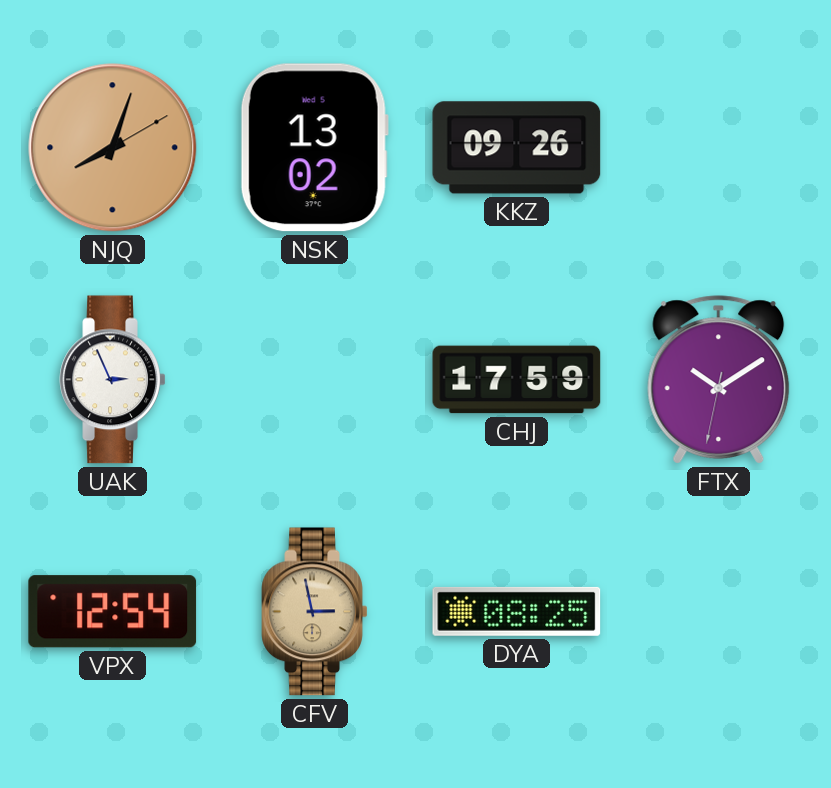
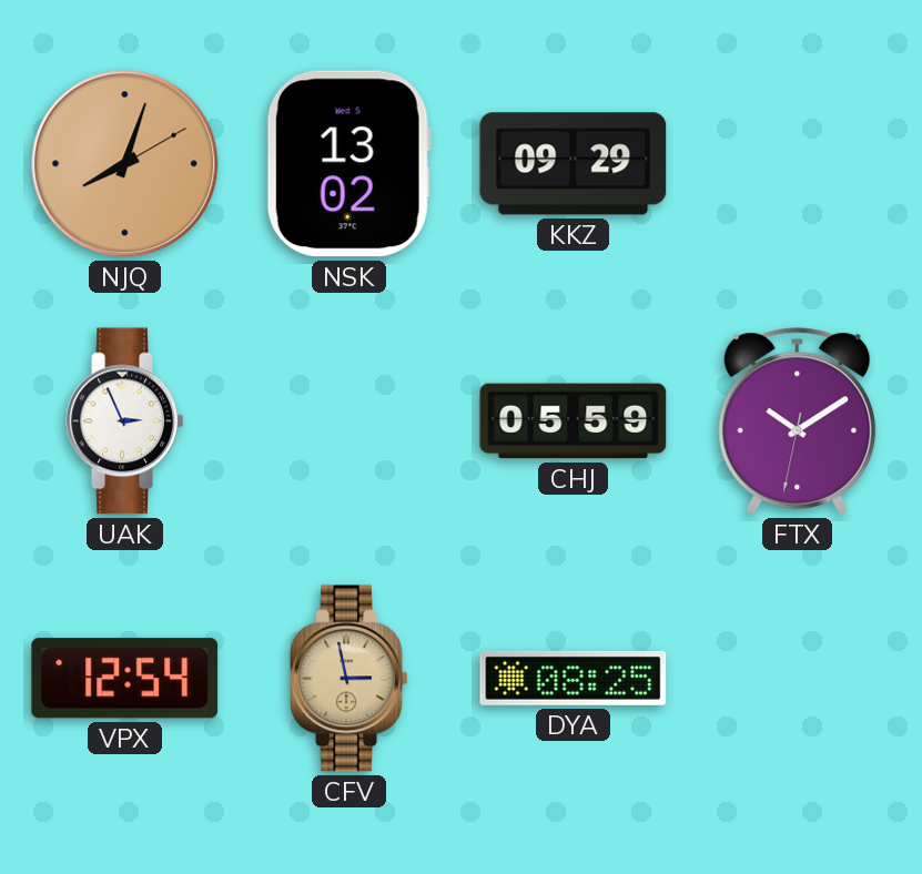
KKZ: 09:26 -> 09:29 (574, 164)
CHJ: 17:59 -> 05:59 (574, 421)
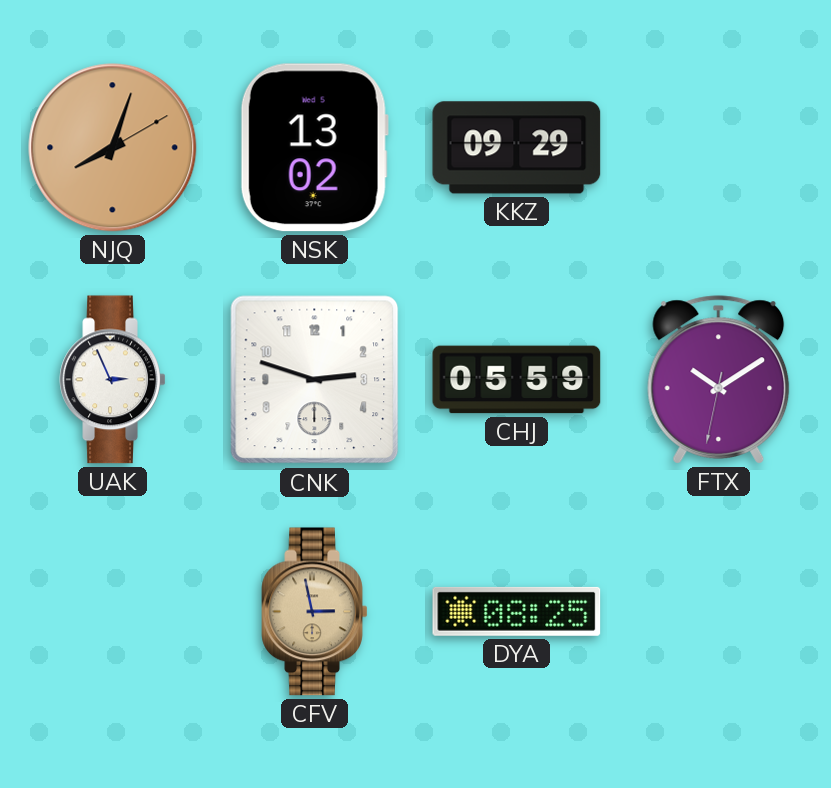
CNK: none -> 2:48 (315, 380)
VPX: 12:54 -> none (125, 679)
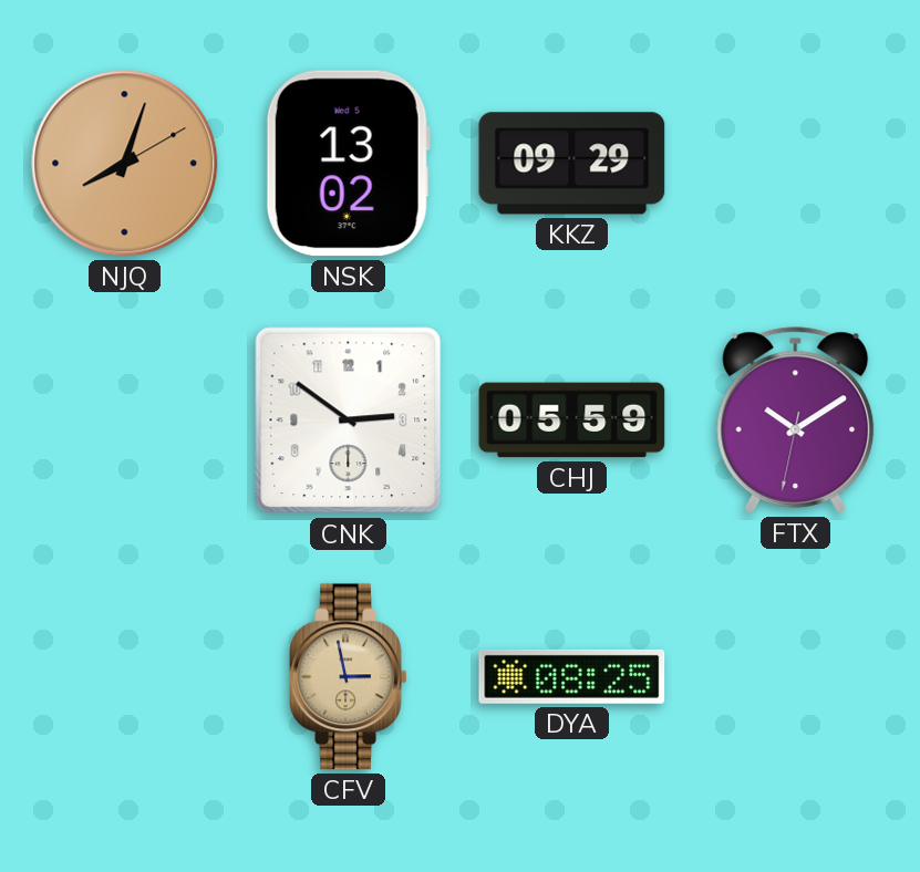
UAK: 2:56 -> none (113, 380)
CNK: 2:48 -> 2:51 (349, 421)
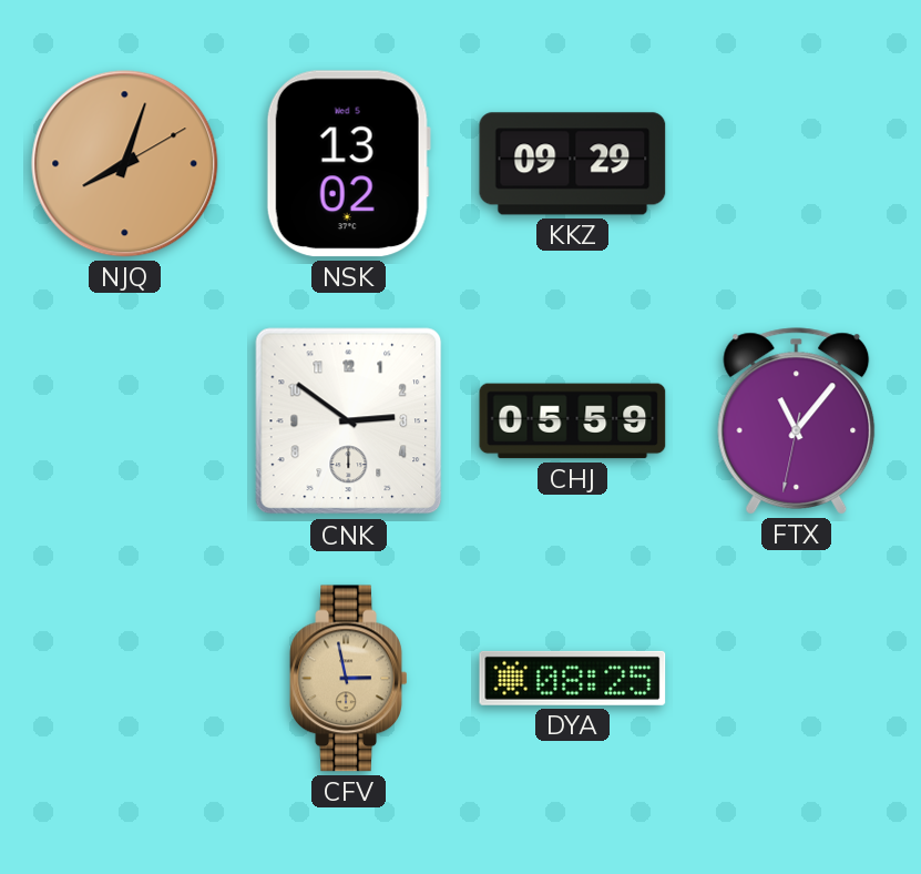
FTX: 10:09 -> 11:06 (797, 421)
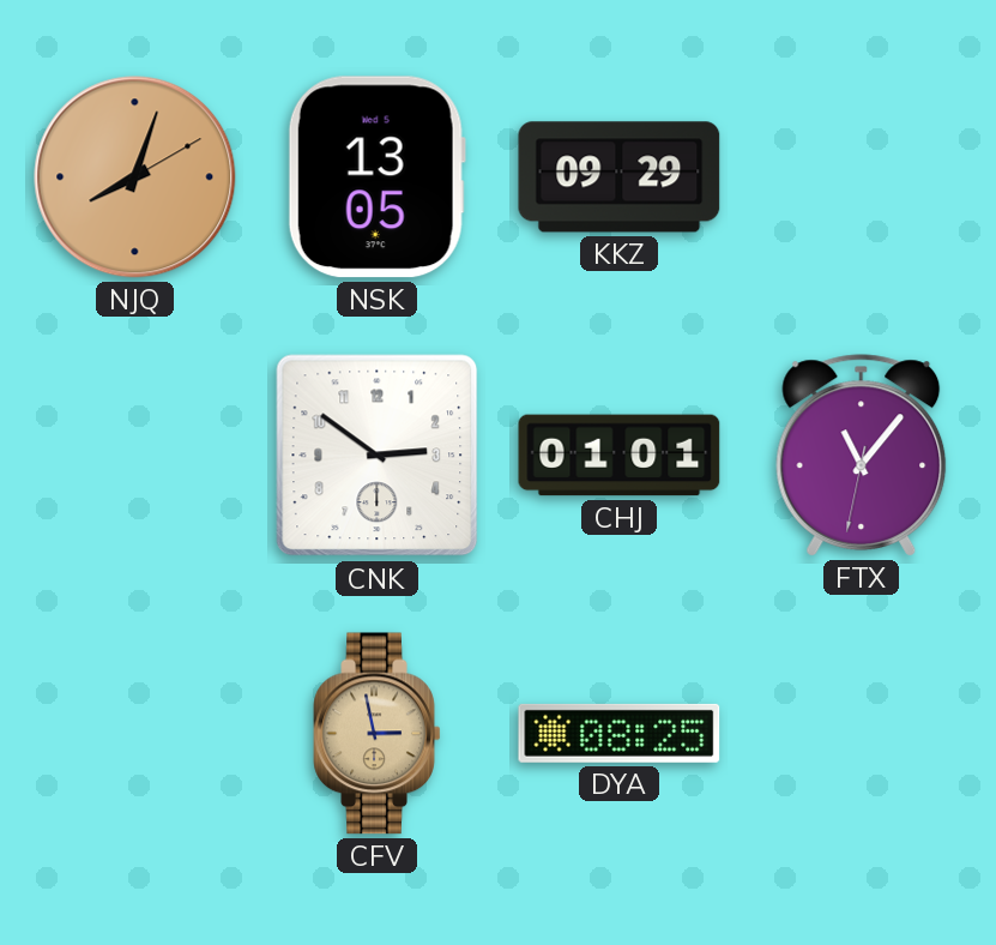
NSK: 13:02 -> 13:05 (376, 177)
CHJ: 05:59 -> 01:01 (620, 456)
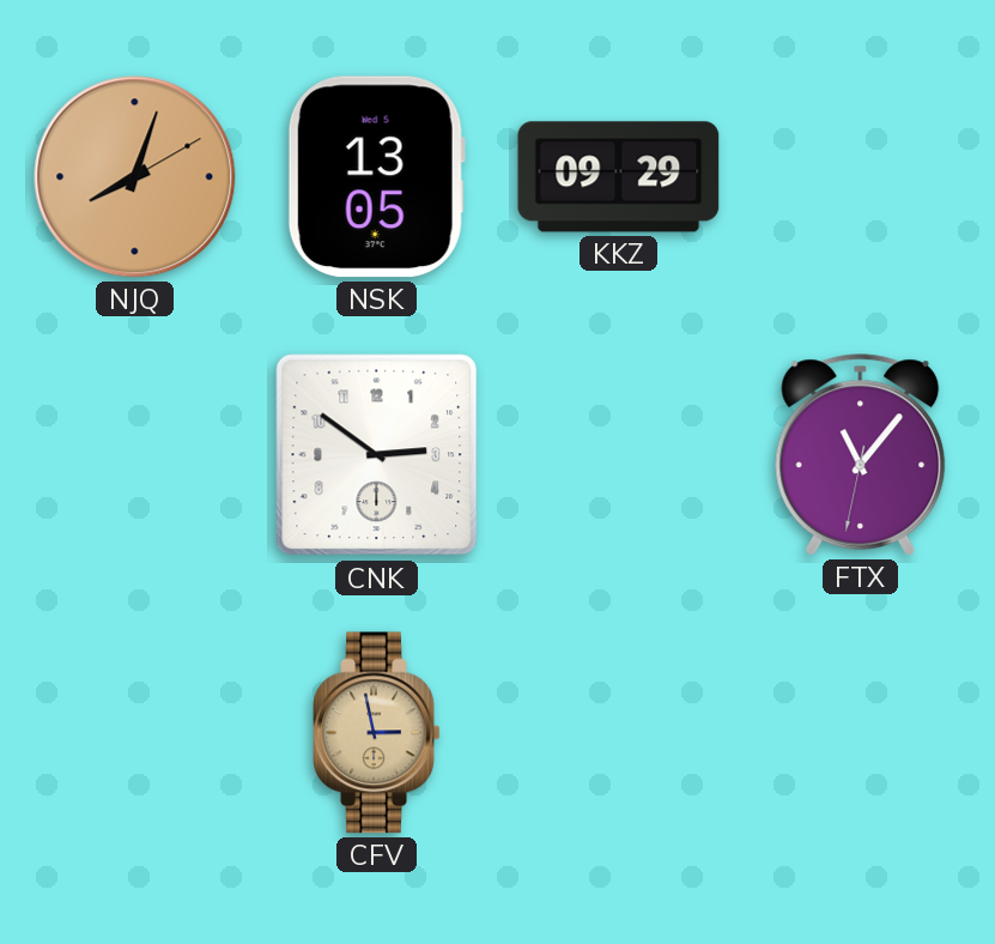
CHJ: 01:01 -> none (620, 456)
DYA: 08:25 -> none (620, 733)
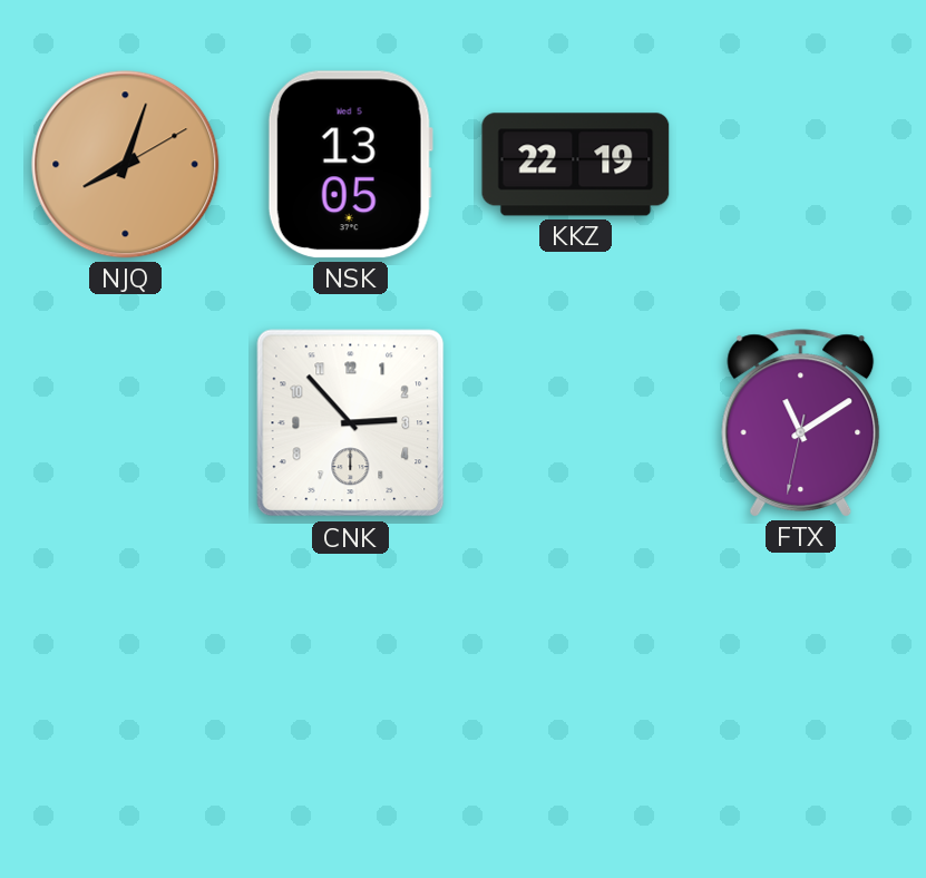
KKZ: 09:29 -> 22:19 (576, 165)
CNK: 2:51 -> 2:53 (351, 423)
FTX: 11:06 -> 11:09 (801, 423)
CFV: 2:58 -> none (377, 733)
